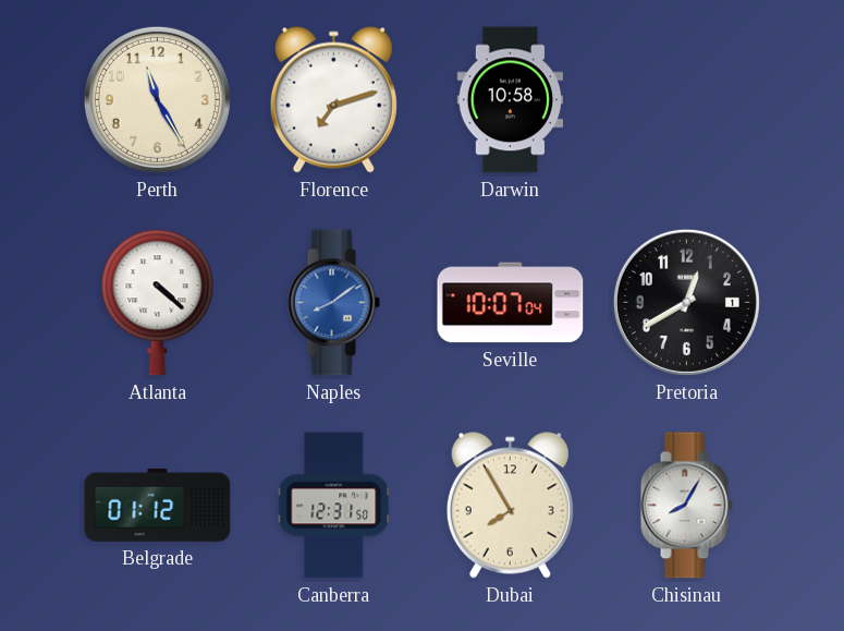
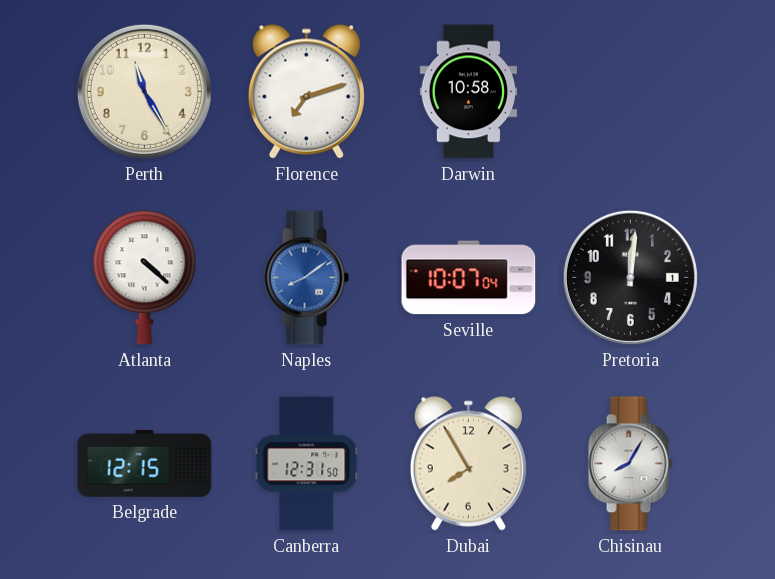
Pretoria: 12:40 -> 12:01 (630, 277)
Belgrade: 01:12 -> 12:15 (145, 463)
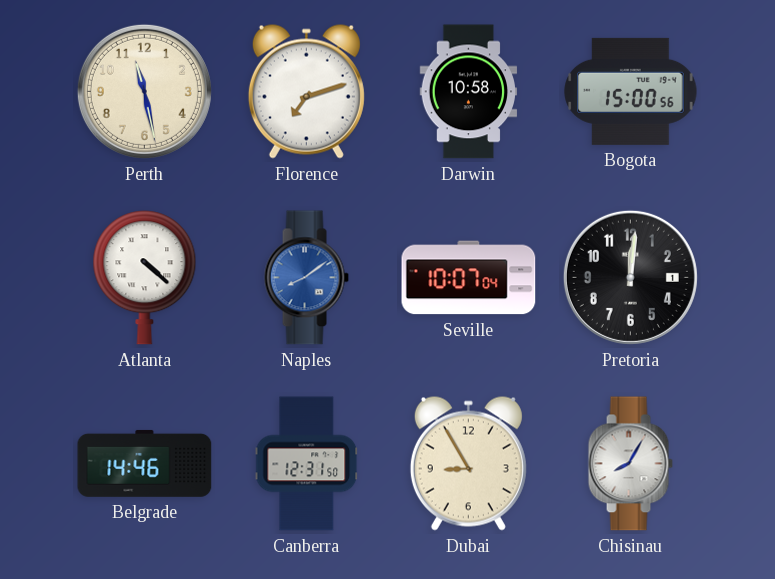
Perth: 11:25 -> 11:28 (144, 91)
Bogota: none -> 15:00 (631, 91)
Belgrade: 12:15 -> 14:46 (145, 463)
Dubai: 7:55 -> 8:55 (468, 463)
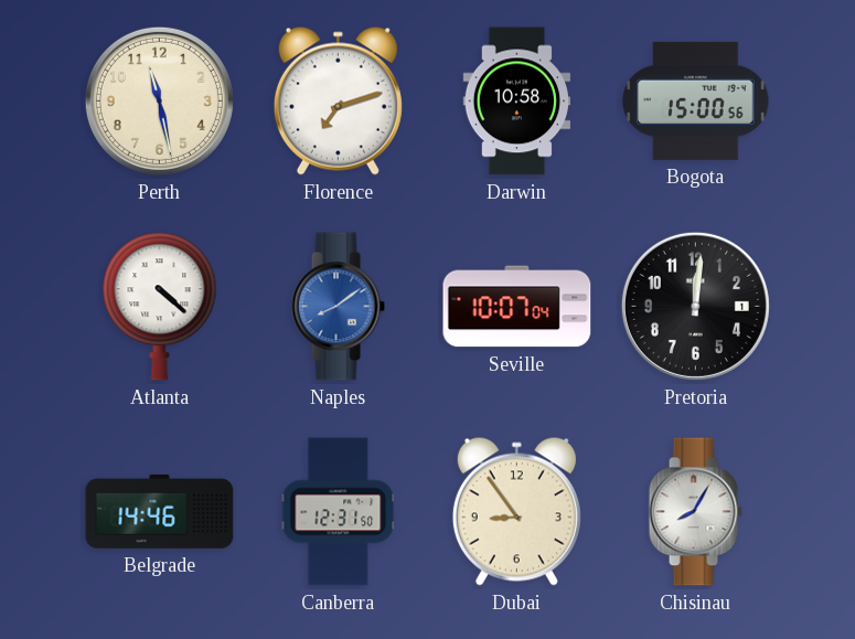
Dubai: 8:55 -> 8:54 (516, 511)
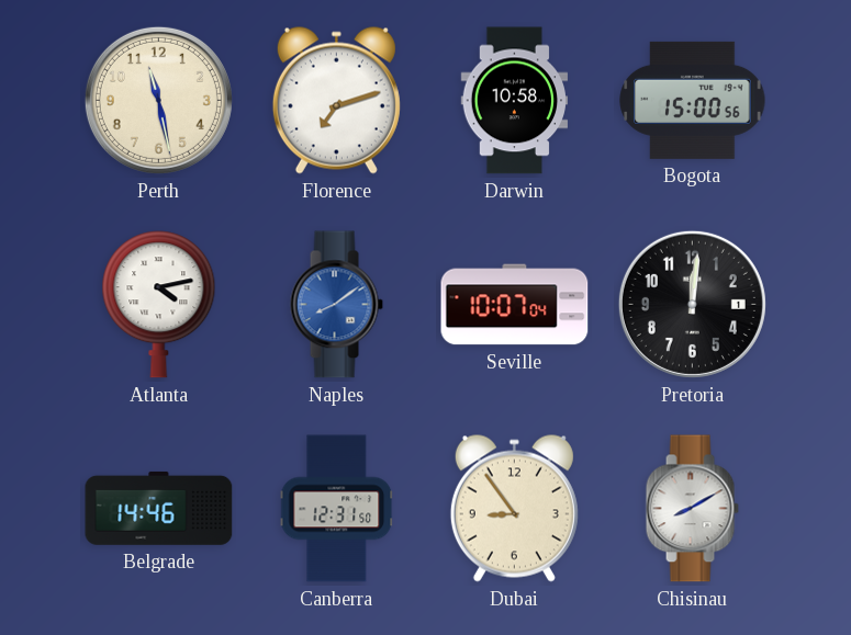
Atlanta: 4:22 -> 4:13 (159, 305)
Chisinau: 8:05 -> 8:10 (692, 509)
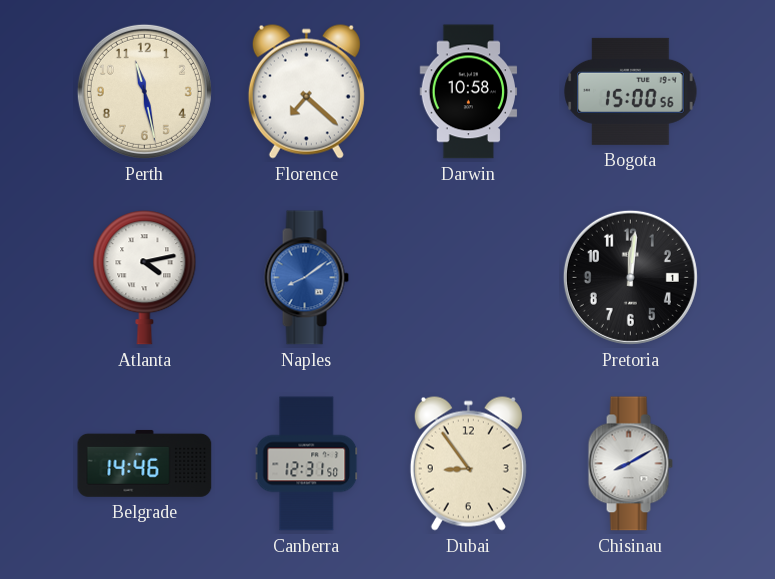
Florence: 7:12 -> 7:22 (306, 91)
Seville: 10:07 -> none (515, 305)
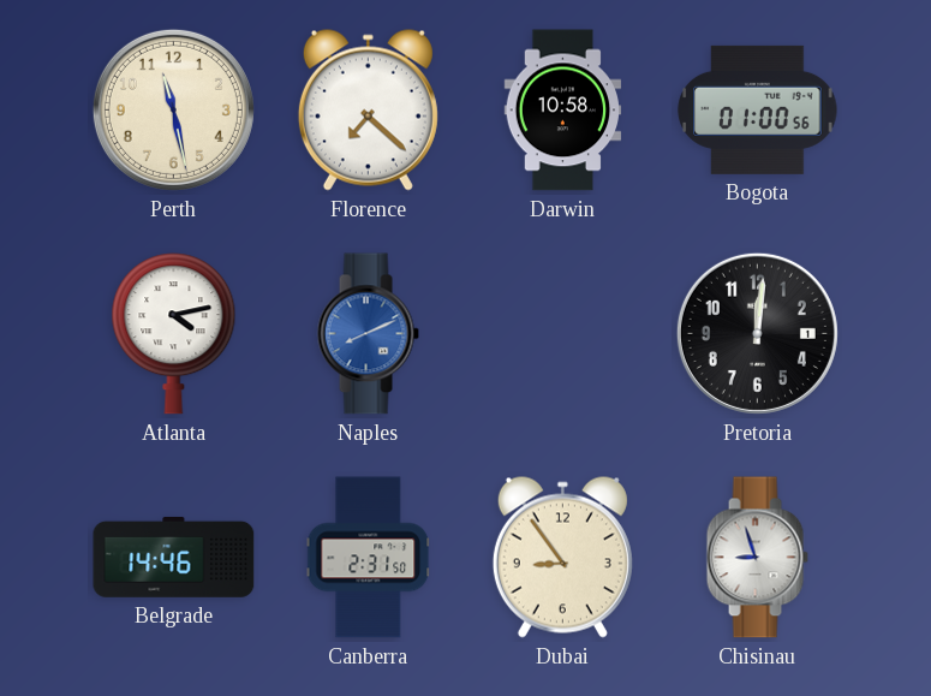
Bogota: 15:00 -> 01:00 (758, 109)
Naples: 8:09 -> 8:11 (368, 334)
Canberra: 12:31 -> 2:31 (369, 558)
Chisinau: 8:10 -> 8:57 (757, 558)
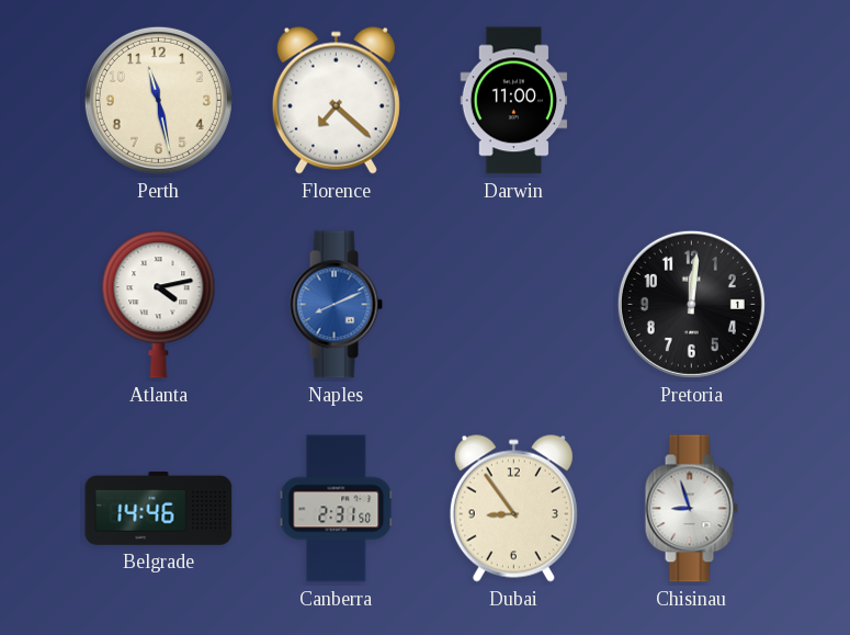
Darwin: 10:58 -> 11:00 (514, 101)
Bogota: 01:00 -> none (758, 109)
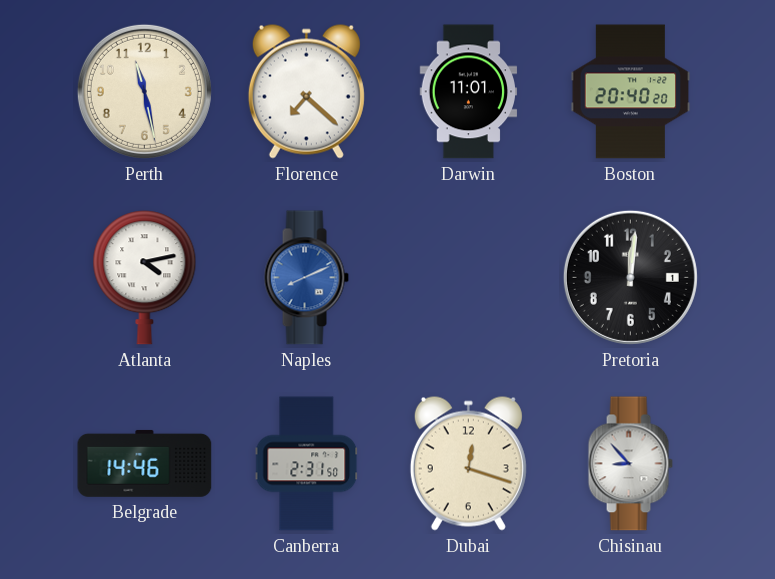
Darwin: 11:00 -> 11:01 (469, 92)
Boston: none -> 20:40 (631, 92)
Dubai: 8:54 -> 12:18 (468, 463)
Chisinau: 8:57 -> 8:53 (630, 464)
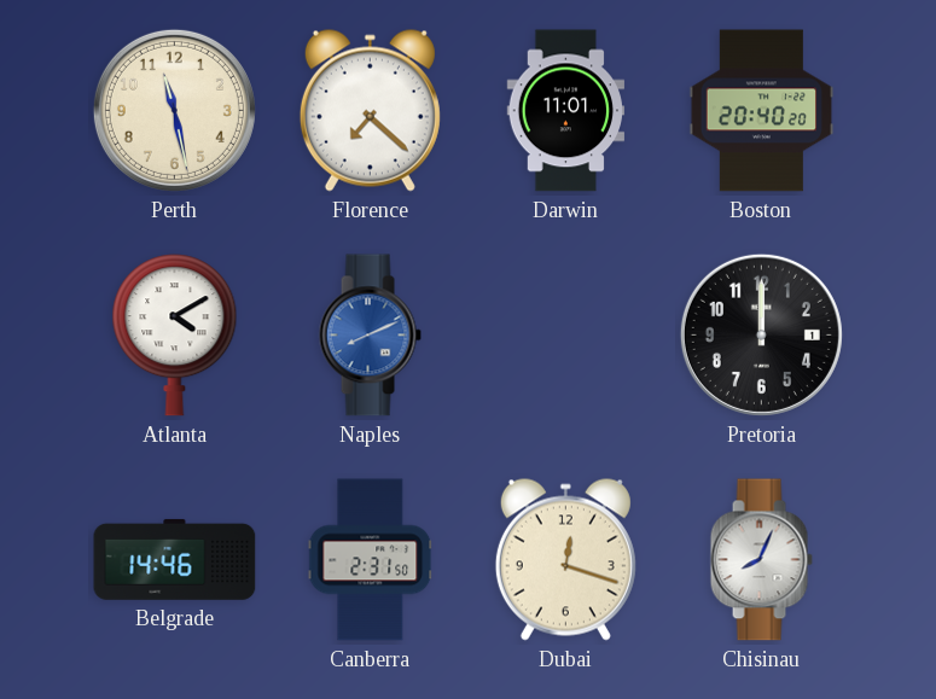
Atlanta: 4:13 -> 4:10 (175, 336)
Pretoria: 12:01 -> 12:00 (761, 334)
Chisinau: 8:53 -> 8:04 (761, 560)
